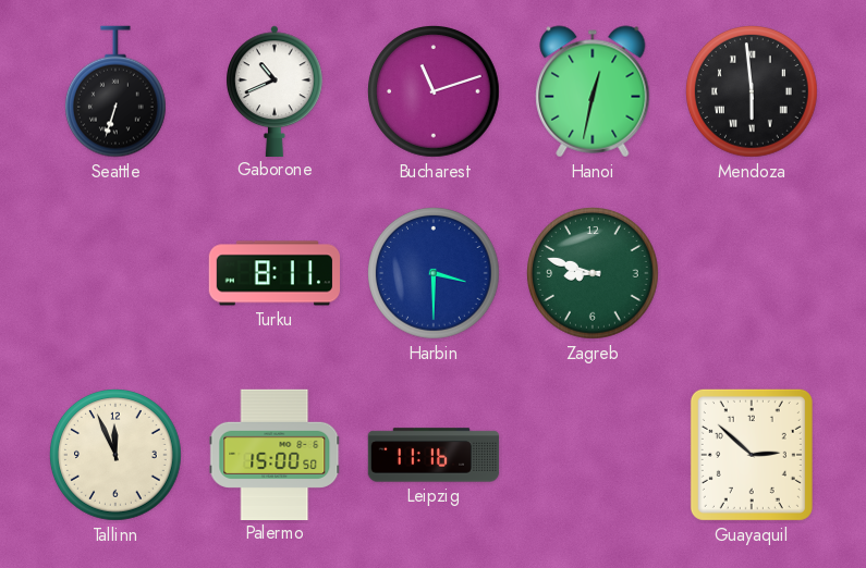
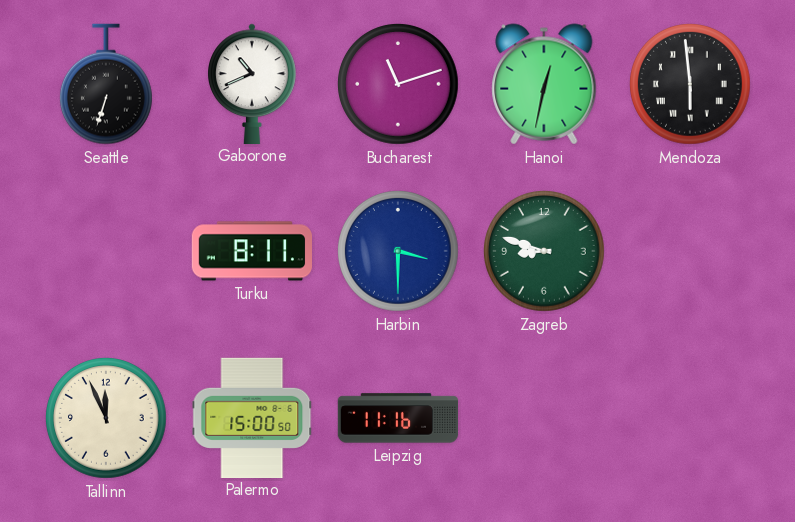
Guayaquil: 2:52 -> none (752, 455)
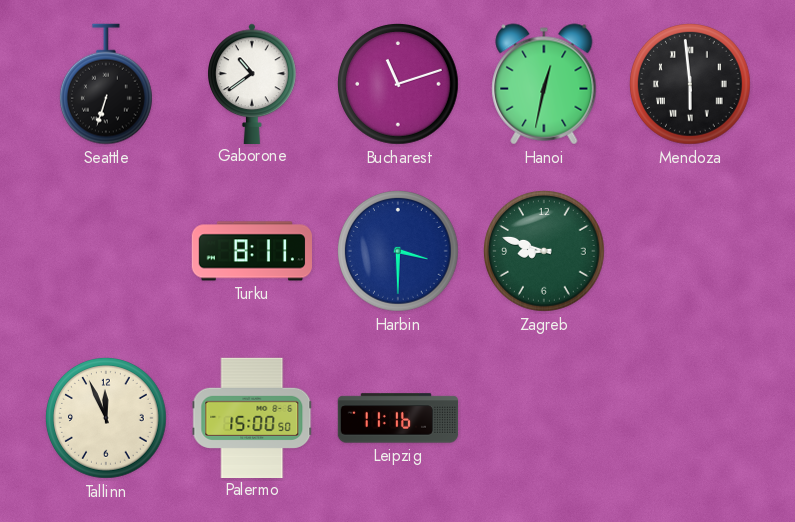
Gaborone: 10:41 -> 10:39 (253, 83)
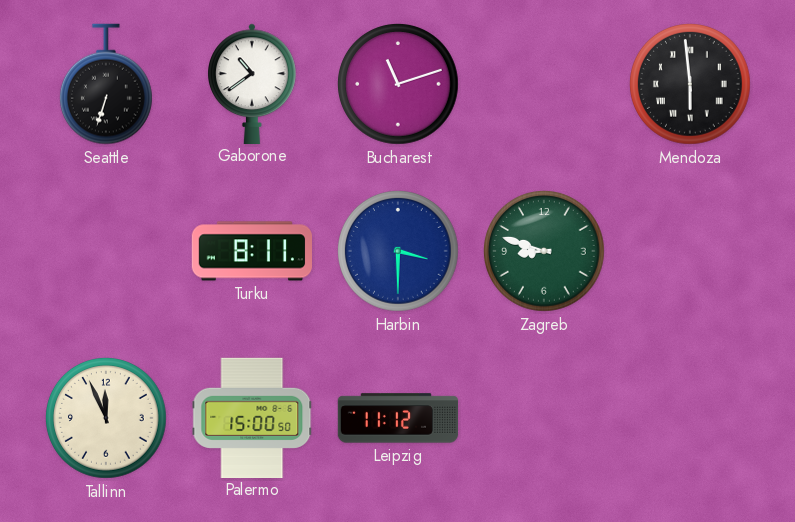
Hanoi: 12:32 -> none (544, 84)
Leipzig: 11:16 -> 11:12 (398, 418)
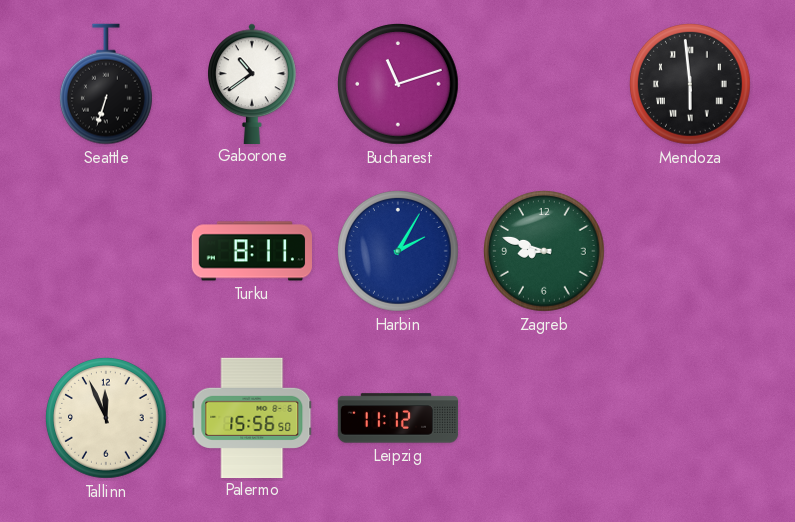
Harbin: 3:30 -> 2:05 (399, 252)
Palermo: 15:00 -> 15:56 (252, 417)
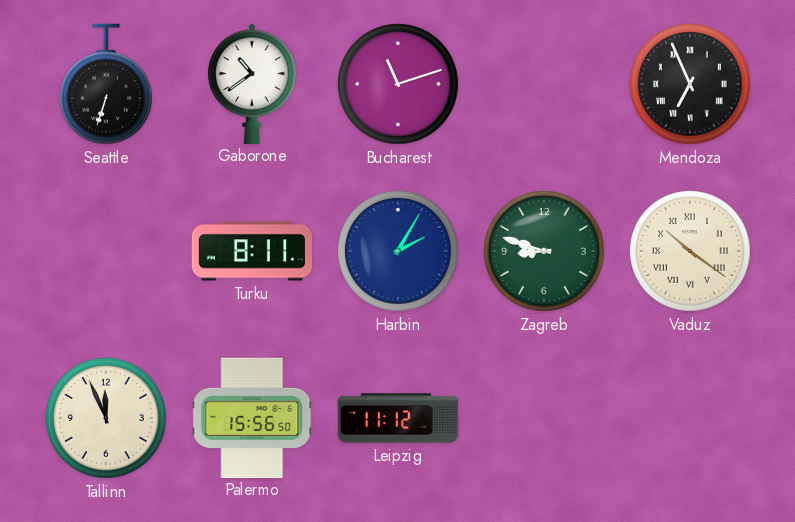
Mendoza: 5:59 -> 6:56 (691, 85)
Vaduz: none -> 10:21 (691, 252)
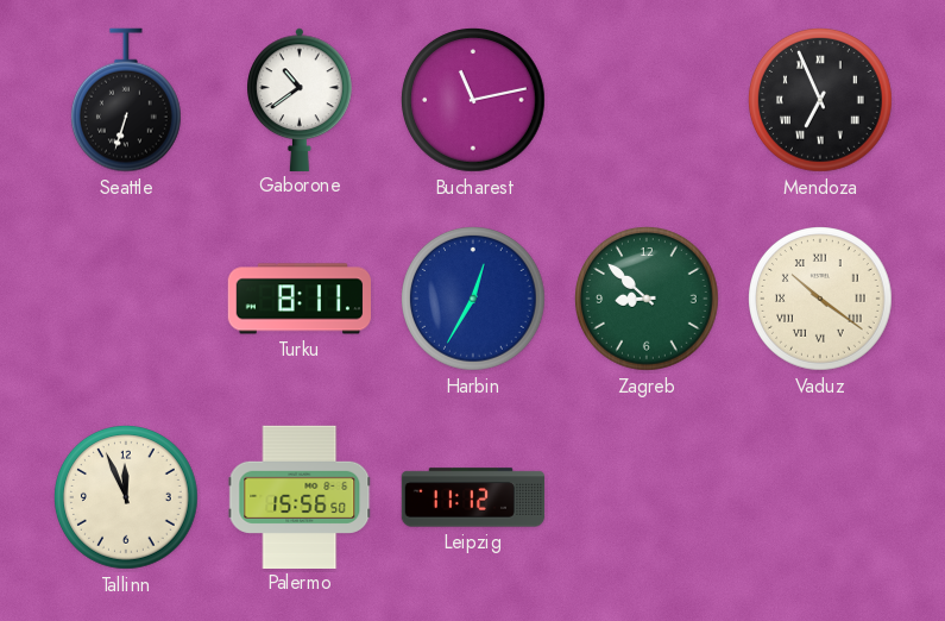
Bucharest: 11:12 -> 11:13 (474, 101)
Harbin: 2:05 -> 12:35 (474, 300)
Zagreb: 8:48 -> 8:52 (648, 300)
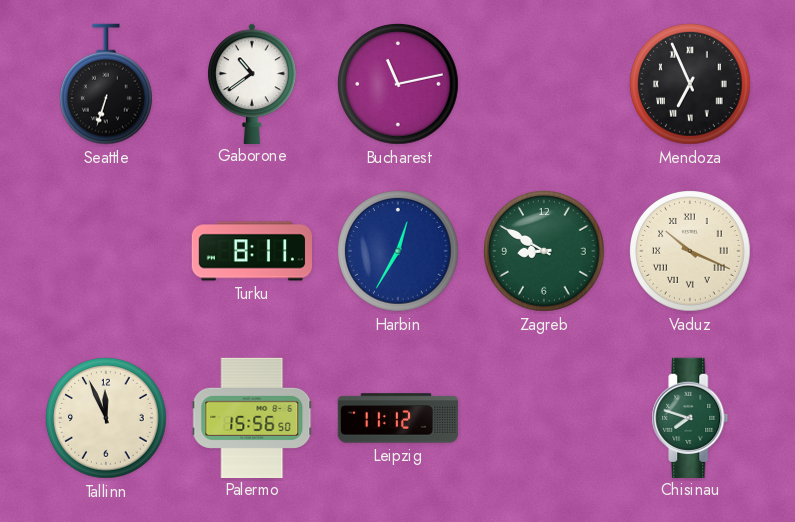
Zagreb: 8:52 -> 8:50 (545, 252)
Vaduz: 10:21 -> 10:19 (691, 252)
Chisinau: none -> 7:48 (690, 417)
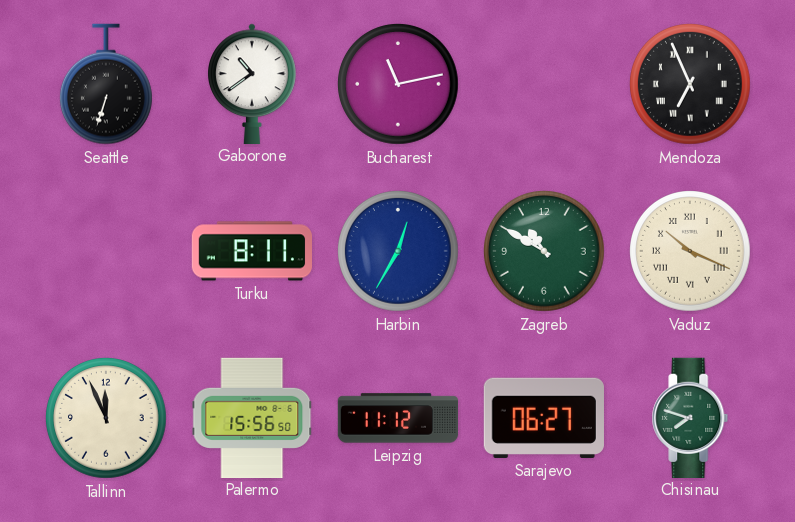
Zagreb: 8:50 -> 10:50 (545, 252)
Sarajevo: none -> 06:27 (544, 418)
